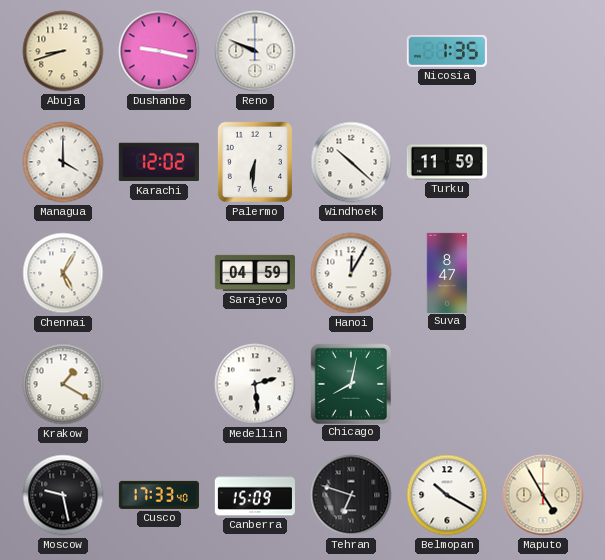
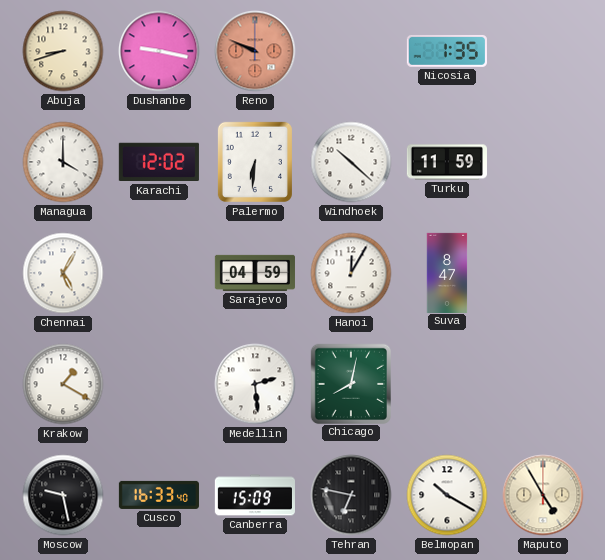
Reno dial: white -> salmon (255, 51)
Cusco: 17:33 -> 16:33 (159, 495)
Tehran: 6:48 -> 6:47 (351, 495)
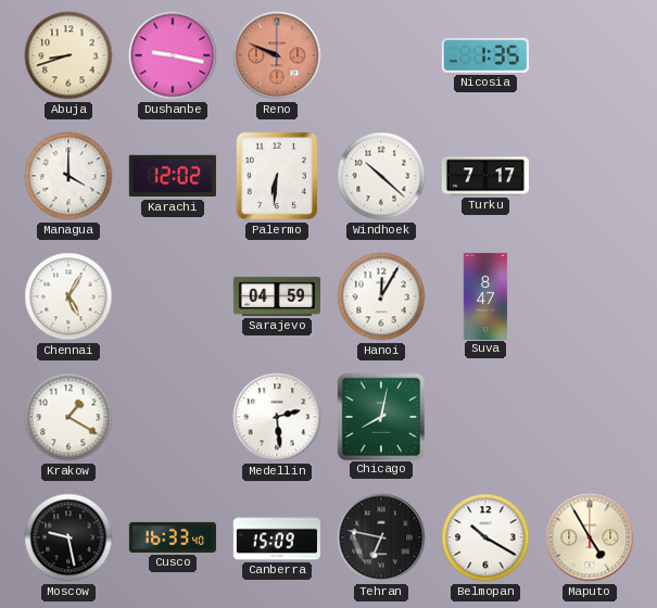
Turku: 11:59 -> 7:17 (485, 176)
